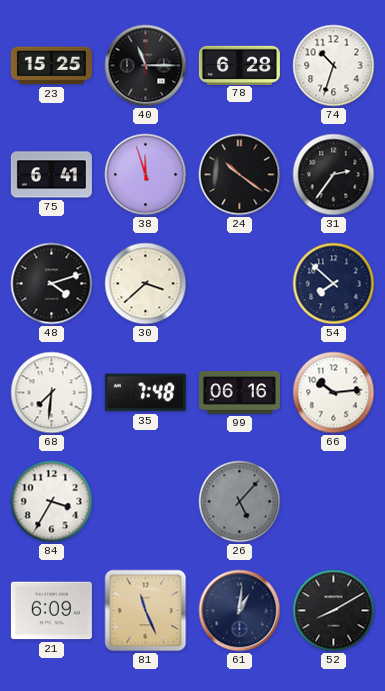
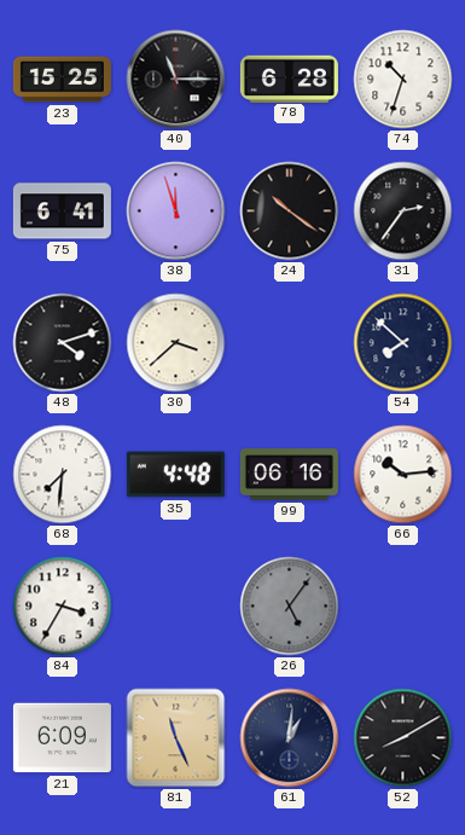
35: 7:48 -> 4:48 (175, 475)
26: 5:07 -> 5:06 (290, 607)
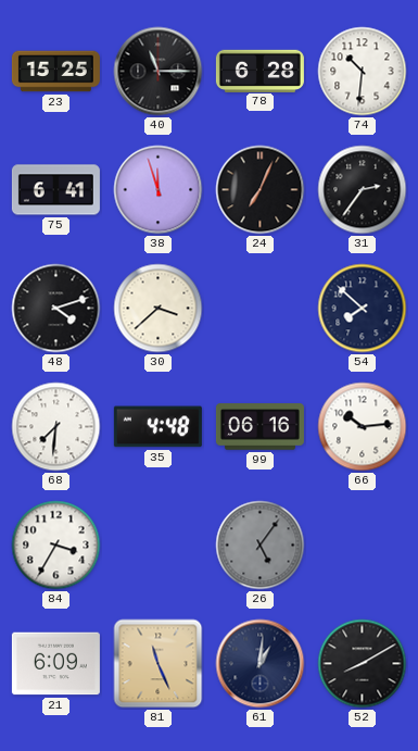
74: 10:33 -> 10:31 (363, 72)
24: 10:21 -> 7:04 (261, 190)
